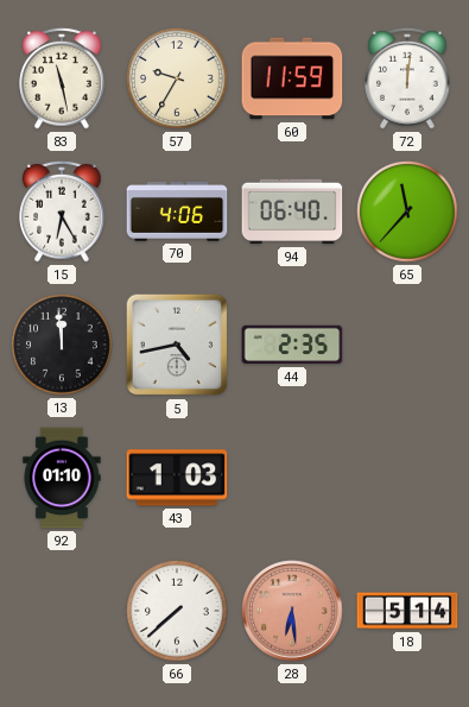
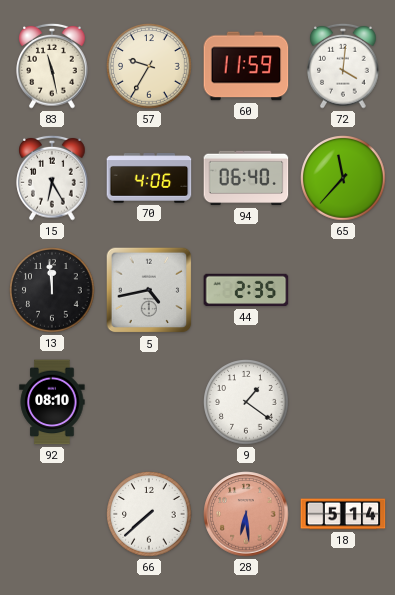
72: 12:01 -> 4:01 (343, 66)
92: 01:10 -> 08:10 (52, 402)
43: 1:03 -> none (177, 478)
9: none -> 1:21 (246, 402)
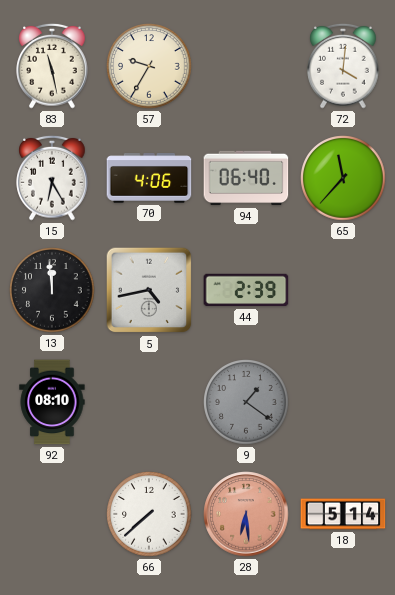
60: 11:59 -> none (246, 66)
44: 2:35 -> 2:39 (246, 290)
9 dial: white -> grey (246, 402)
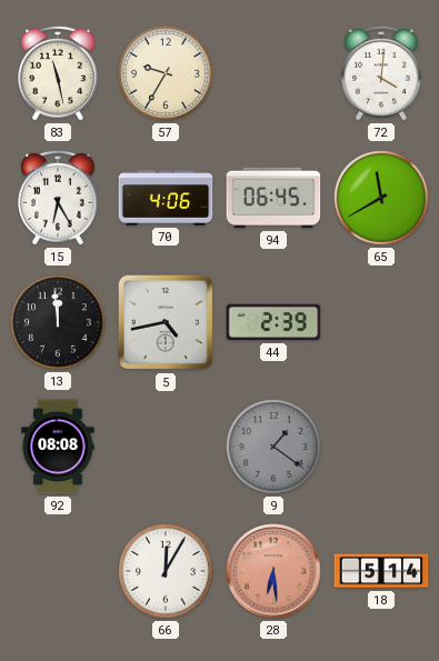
94: 06:40 -> 06:45 (273, 198)
65: 11:37 -> 11:40 (381, 198)
92: 08:10 -> 08:08 (58, 447)
66: 7:38 -> 12:05 (166, 571)
